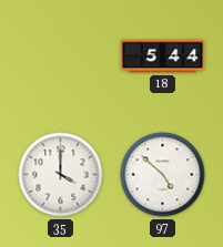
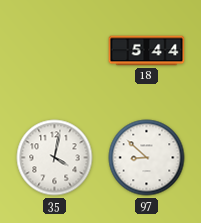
35: 4:00 -> 4:02 (55, 158)
97: 4:52 -> 8:52 (147, 158)
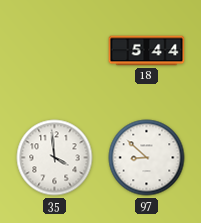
35: 4:02 -> 3:59 (55, 158)
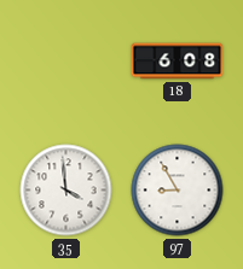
18: 5:44 -> 6:08 (178, 62)
97: 8:52 -> 8:55 (178, 191)
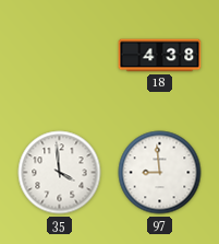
18: 6:08 -> 4:38 (160, 56)
97: 8:55 -> 8:59 (160, 173)
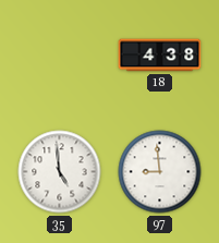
35: 3:59 -> 4:59 (60, 172)
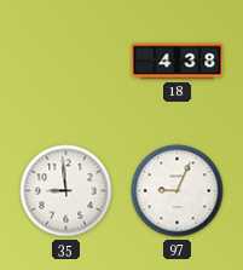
35: 4:59 -> 8:59 (66, 191)
97: 8:59 -> 9:04 (178, 191)
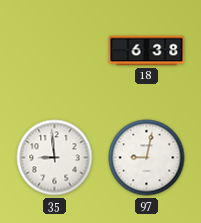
18: 4:38 -> 6:38 (147, 51)
97: 9:04 -> 9:02 (147, 158)
